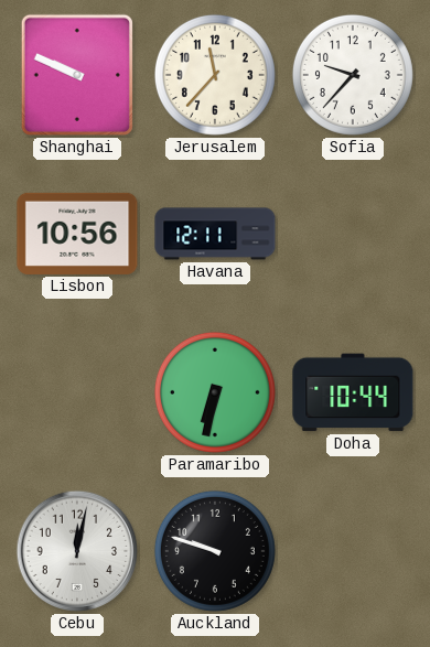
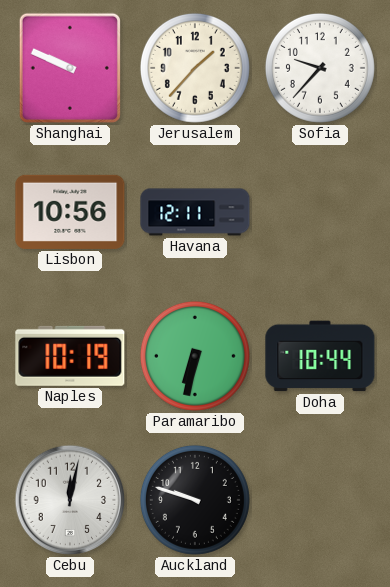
Jerusalem: 11:37 -> 1:37 (195, 68)
Naples: none -> 10:19 (70, 356)
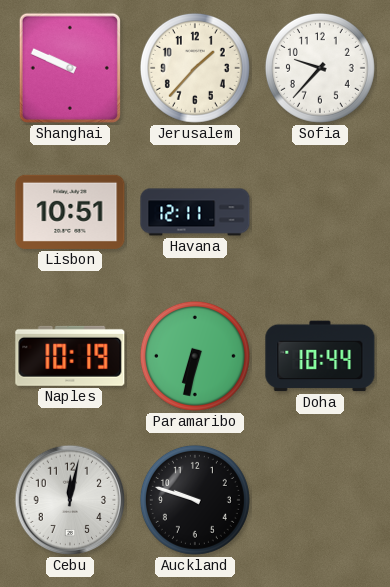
Lisbon: 10:56 -> 10:51 (70, 212)
